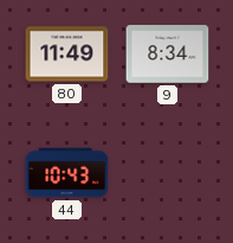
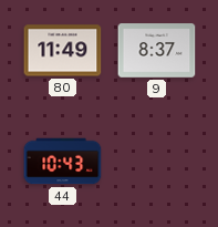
9: 8:34 -> 8:37 (157, 51)
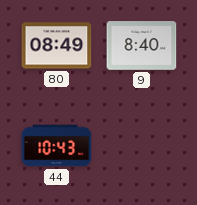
80: 11:49 -> 08:49 (57, 46)
9: 8:37 -> 8:40 (142, 46)
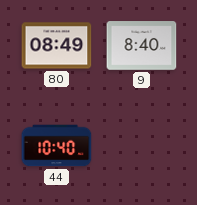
44: 10:43 -> 10:40 (57, 146)
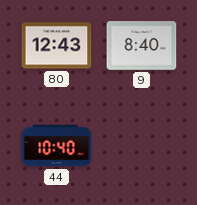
80: 08:49 -> 12:43 (57, 46)
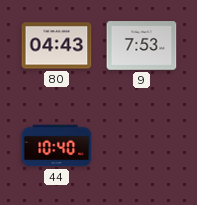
80: 12:43 -> 04:43 (57, 46)
9: 8:40 -> 7:53 (142, 46)
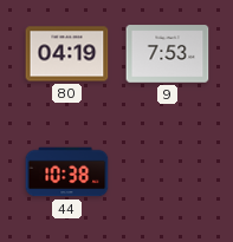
80: 04:43 -> 04:19 (67, 54)
44: 10:40 -> 10:38 (67, 172)
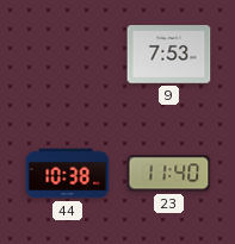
80: 04:19 -> none (67, 54)
23: none -> 11:40 (169, 174)
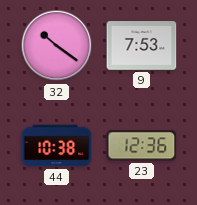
32: none -> 10:21 (57, 46)
23: 11:40 -> 12:36 (142, 146)
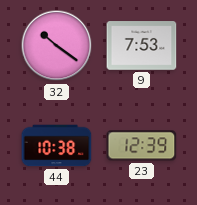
23: 12:36 -> 12:39 (142, 146)
